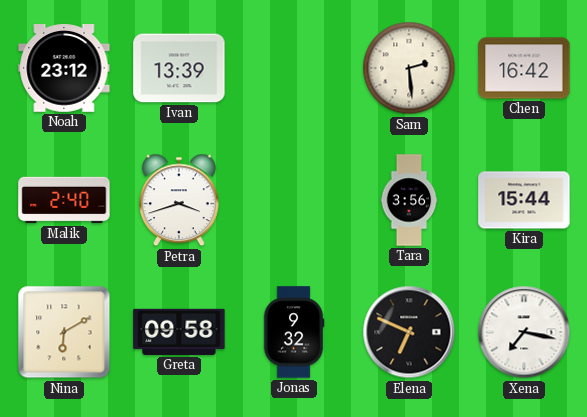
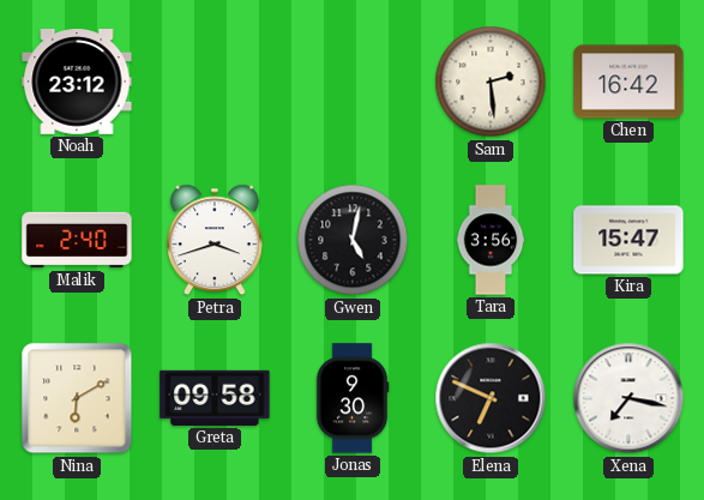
Ivan: 13:39 -> none (179, 68)
Gwen: none -> 5:02 (353, 240)
Kira: 15:44 -> 15:47 (628, 240)
Jonas: 9:32 -> 9:30 (353, 398)
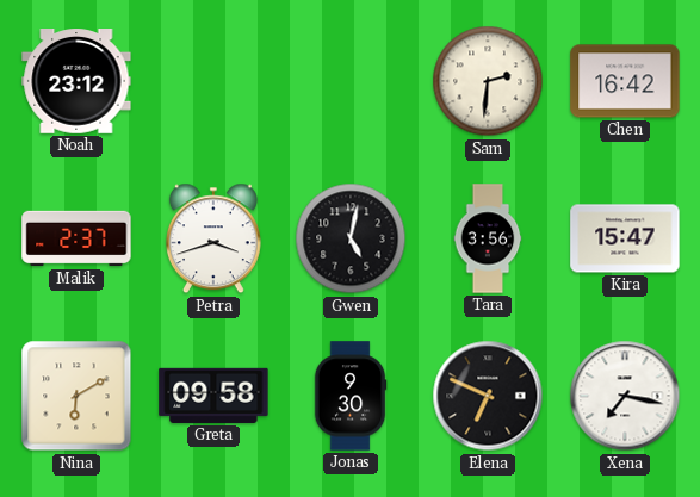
Sam: 2:29 -> 2:31 (488, 81)
Malik: 2:40 -> 2:37 (76, 238)
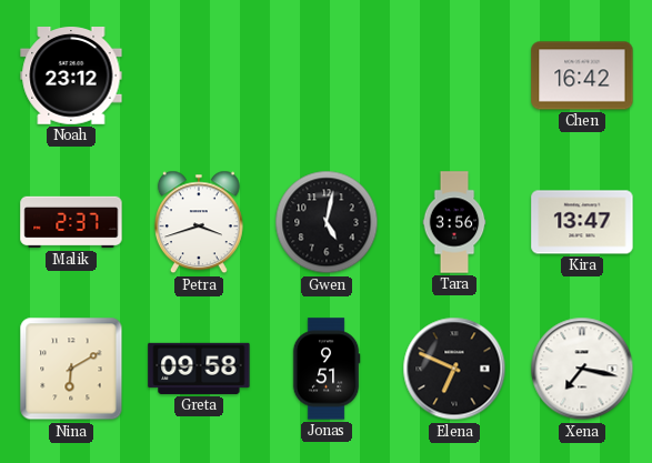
Sam: 2:31 -> none (488, 81)
Kira: 15:47 -> 13:47 (582, 222)
Jonas: 9:30 -> 9:51 (327, 369)
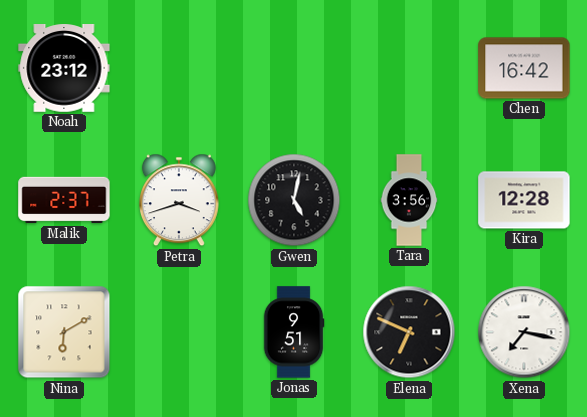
Kira: 13:47 -> 12:28 (524, 200)
Greta: 09:58 -> none (199, 369)
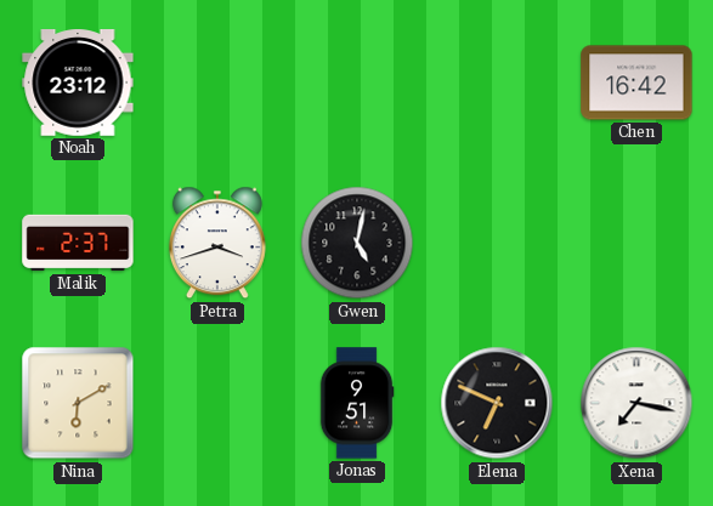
Tara: 3:56 -> none (409, 200)
Kira: 12:28 -> none (524, 200)
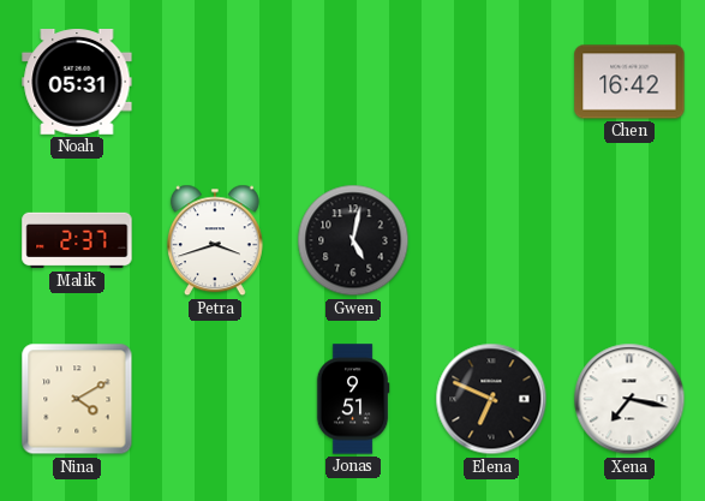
Noah: 23:12 -> 05:31 (77, 83)
Nina: 6:10 -> 4:10 (77, 399)
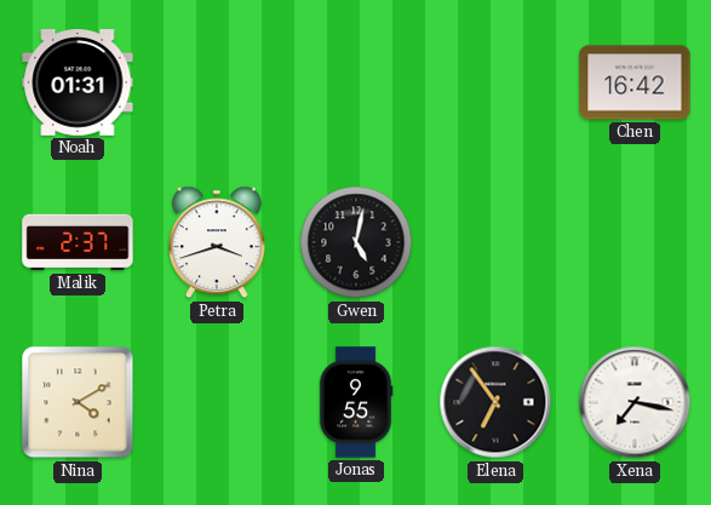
Noah: 05:31 -> 01:31 (78, 84)
Jonas: 9:51 -> 9:55 (356, 402)
Elena: 6:49 -> 6:54 (495, 402)
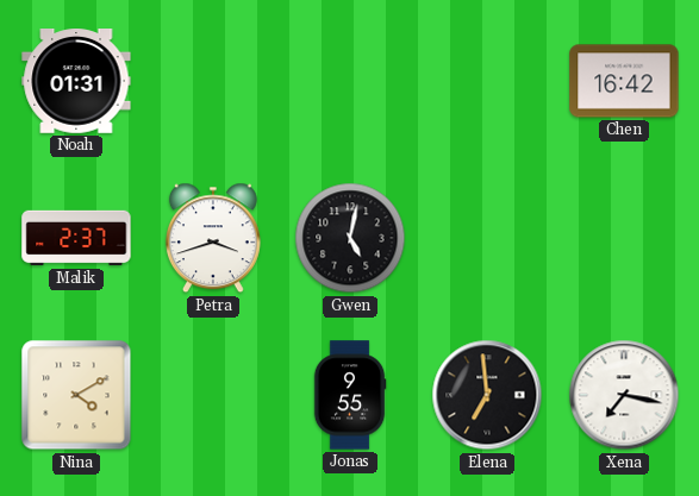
Elena: 6:54 -> 6:59 (487, 395)
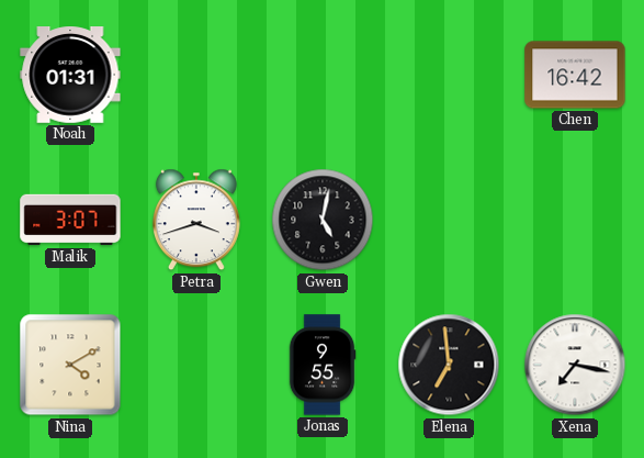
Malik: 2:37 -> 3:07 (70, 220)
